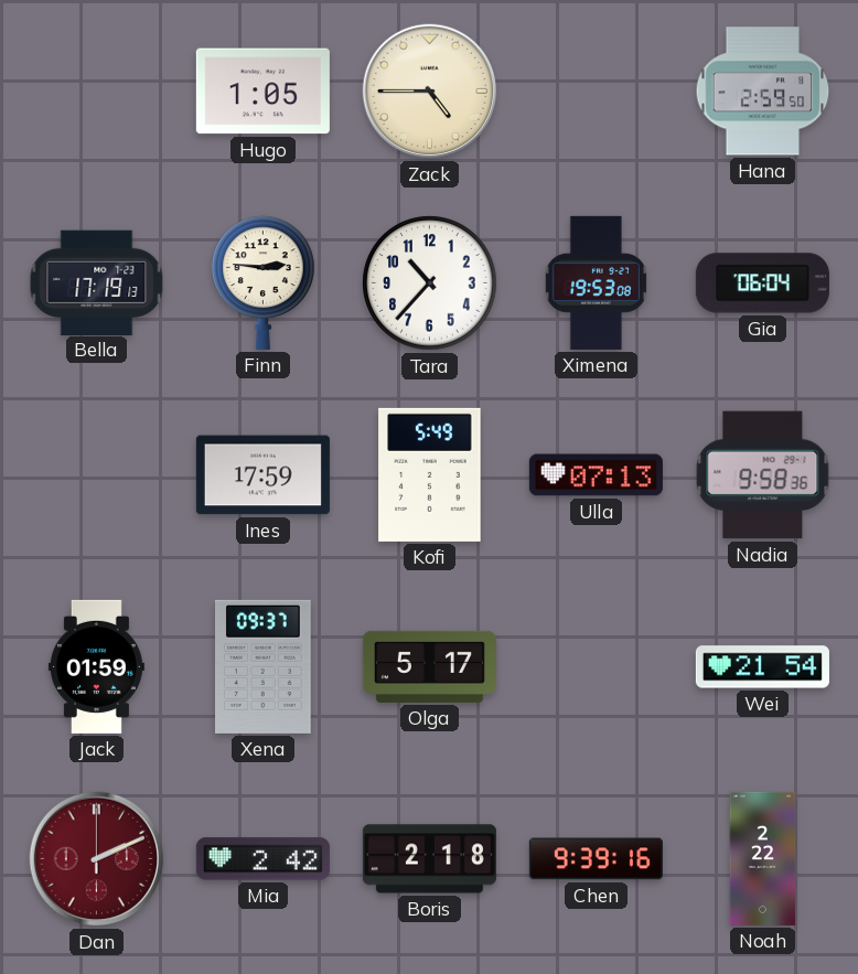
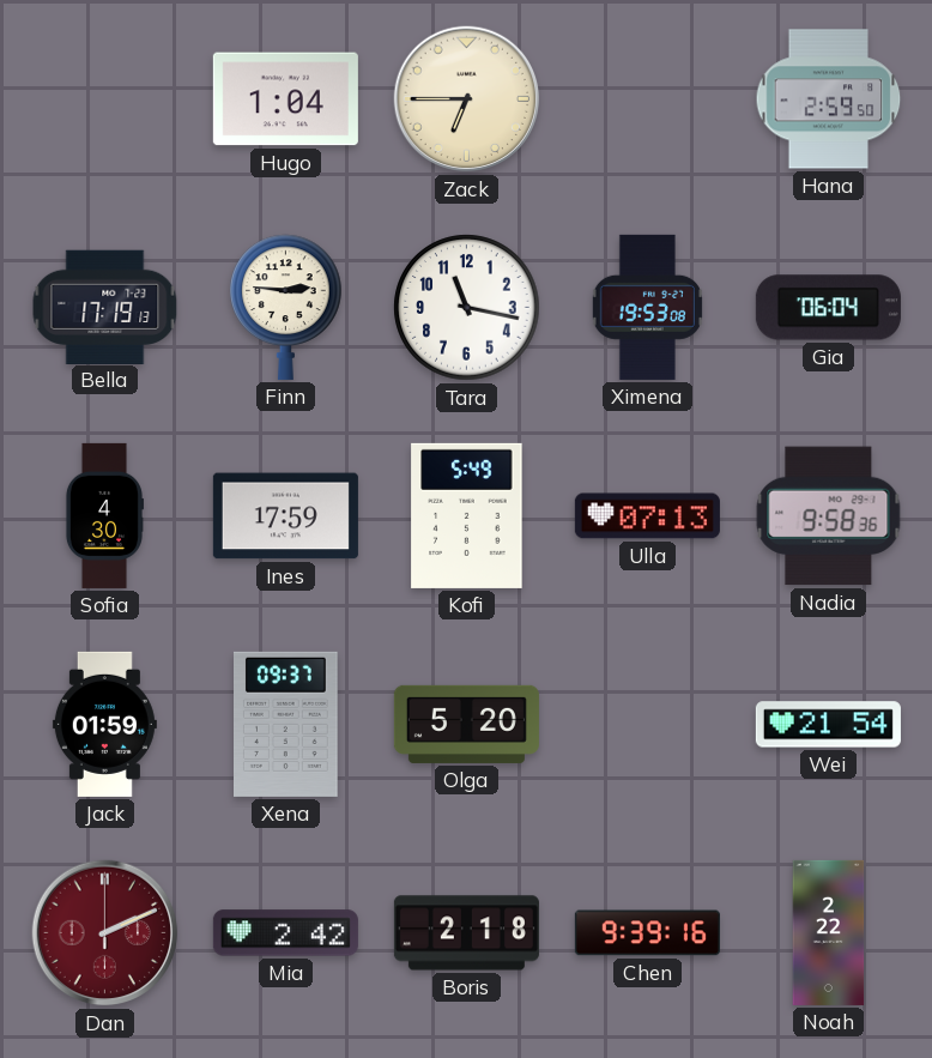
Hugo: 1:05 -> 1:04 (285, 99)
Zack: 4:45 -> 6:45 (467, 99)
Tara: 10:37 -> 11:17 (467, 308)
Sofia: none -> 4:30 (104, 515)
Olga: 5:17 -> 5:20 (466, 724)
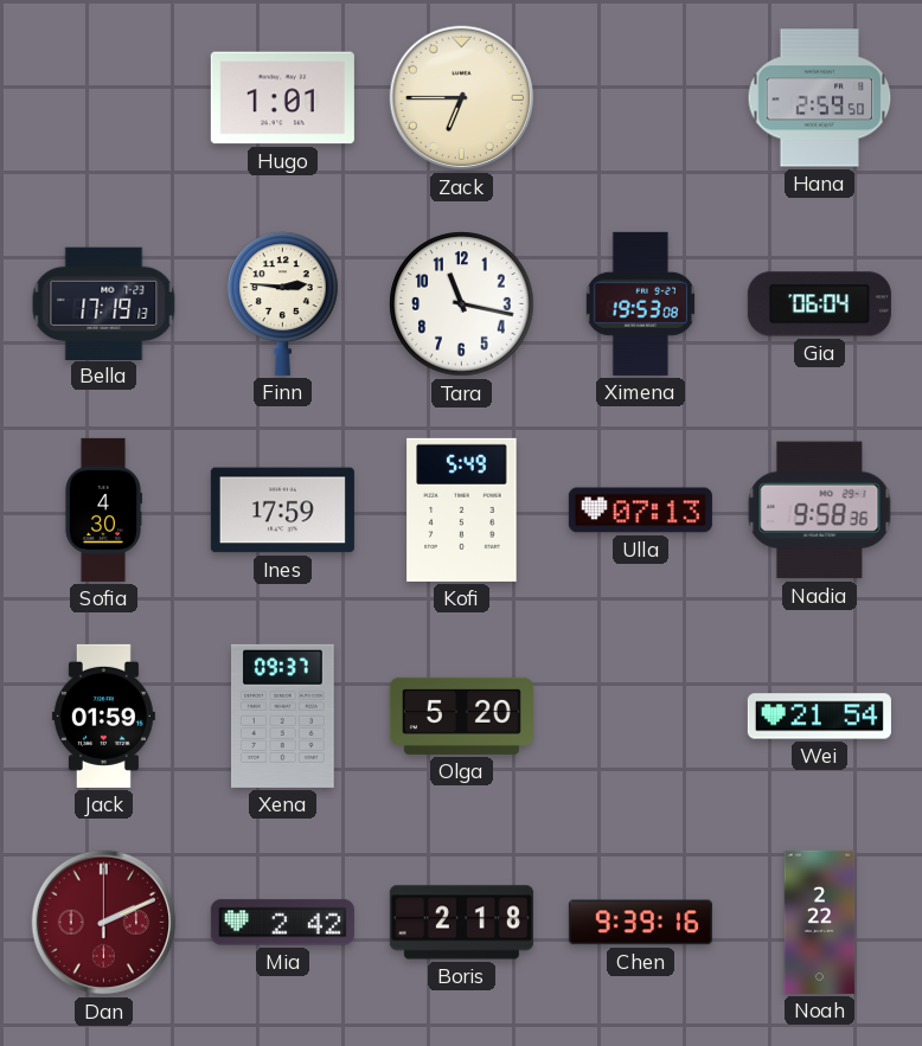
Hugo: 1:04 -> 1:01 (282, 98)
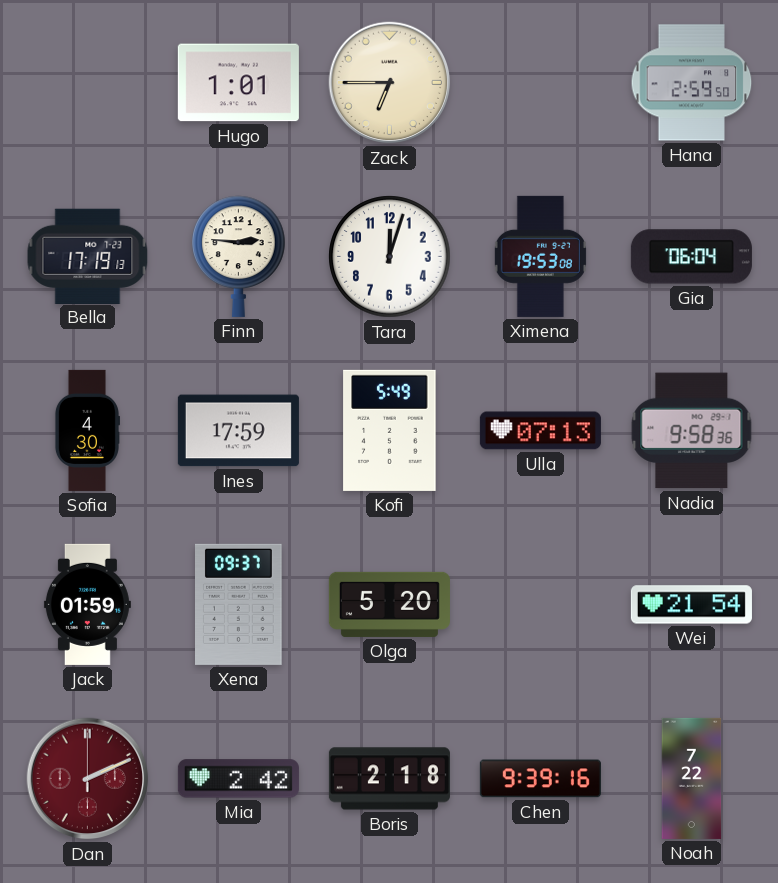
Tara: 11:17 -> 12:03 (390, 257)
Noah: 2:22 -> 7:22 (692, 778)
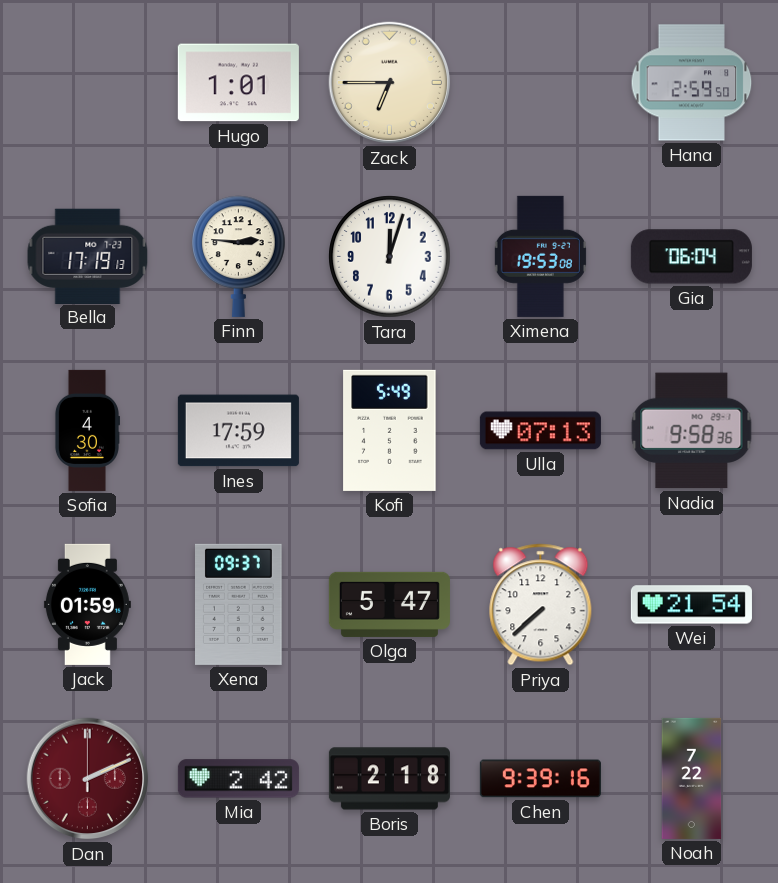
Olga: 5:20 -> 5:47 (389, 604)
Priya: none -> 7:38 (541, 605)
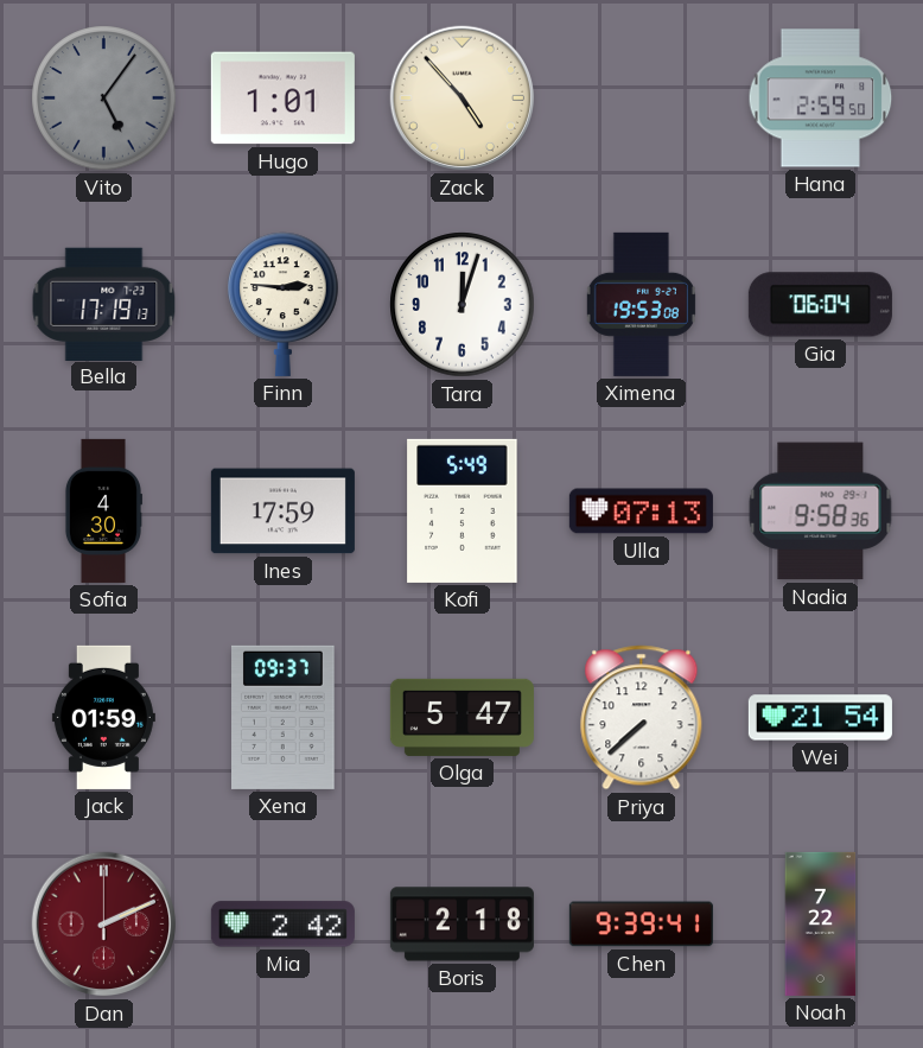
Vito: none -> 5:06 (104, 99)
Zack: 6:45 -> 4:53 (463, 99)
Chen: 9:39:16 -> 9:39:41 (641, 925)
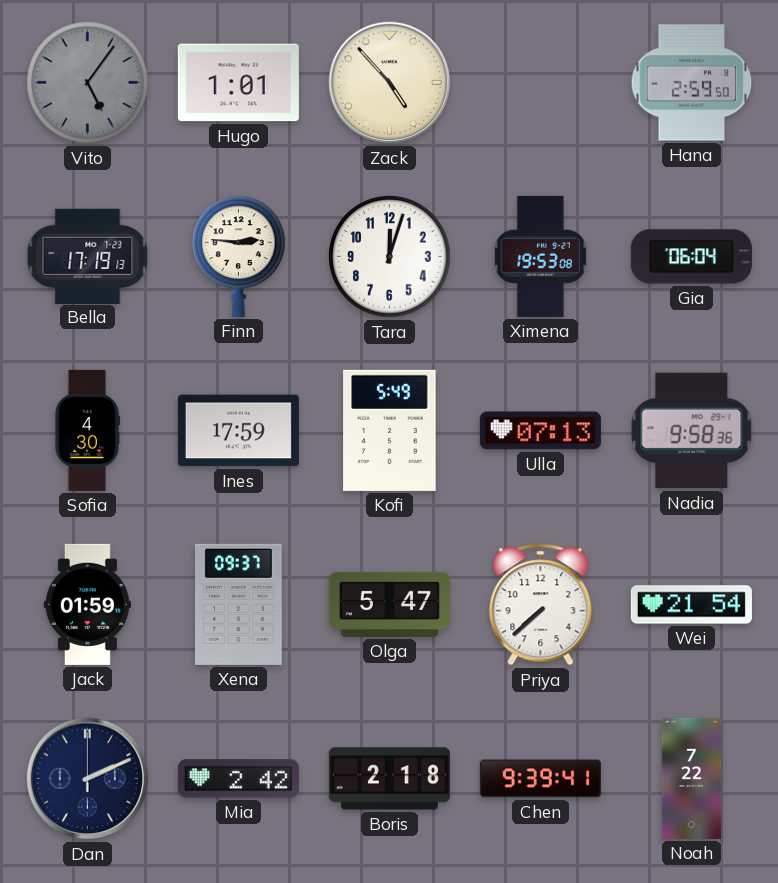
Dan dial: burgundy -> navy (88, 779)
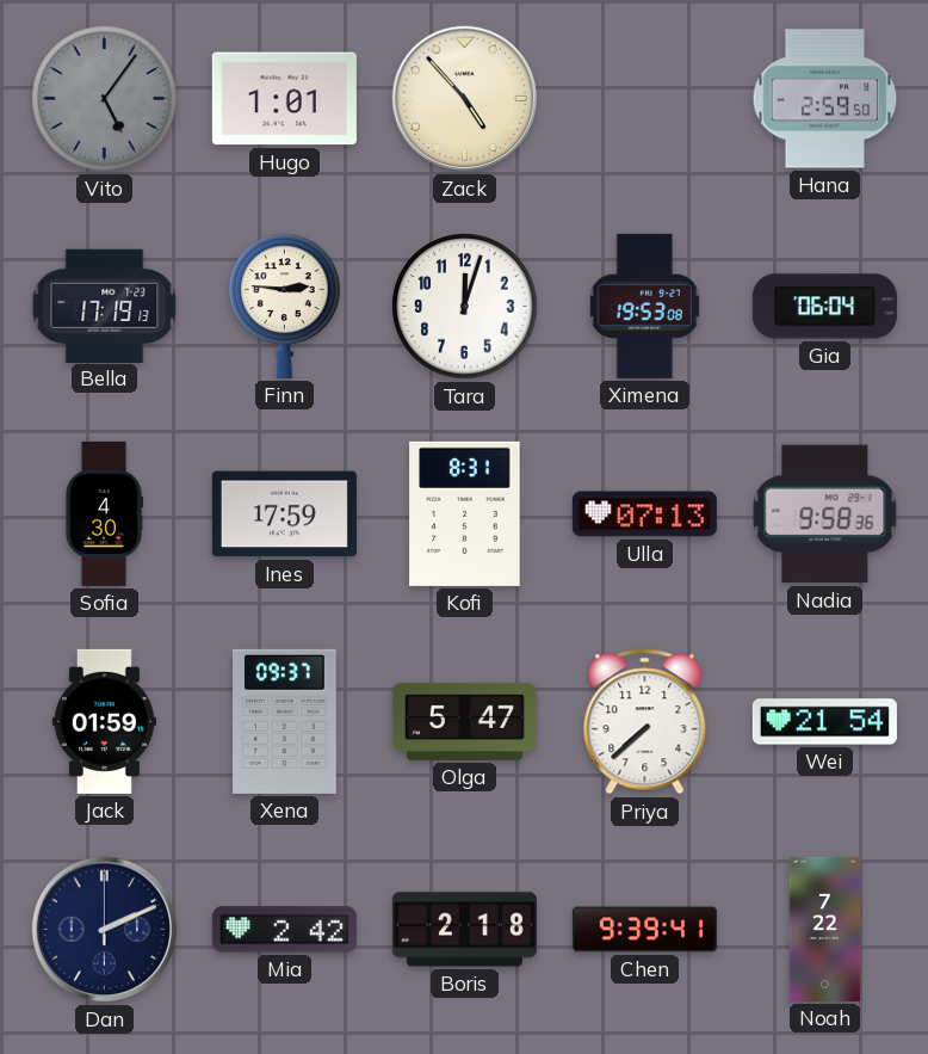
Kofi: 5:49 -> 8:31 (465, 513)
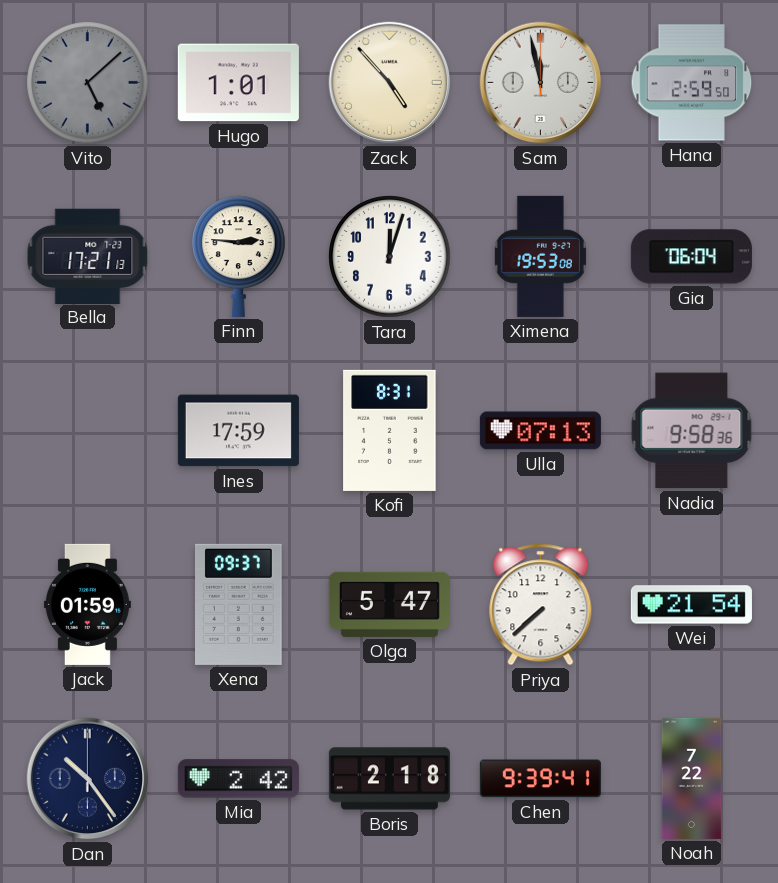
Vito: 5:06 -> 5:08 (88, 83)
Sam: none -> 11:58 (541, 83)
Bella: 17:19 -> 17:21 (88, 256)
Sofia: 4:30 -> none (104, 513)
Dan: 2:11 -> 10:24 (88, 779)
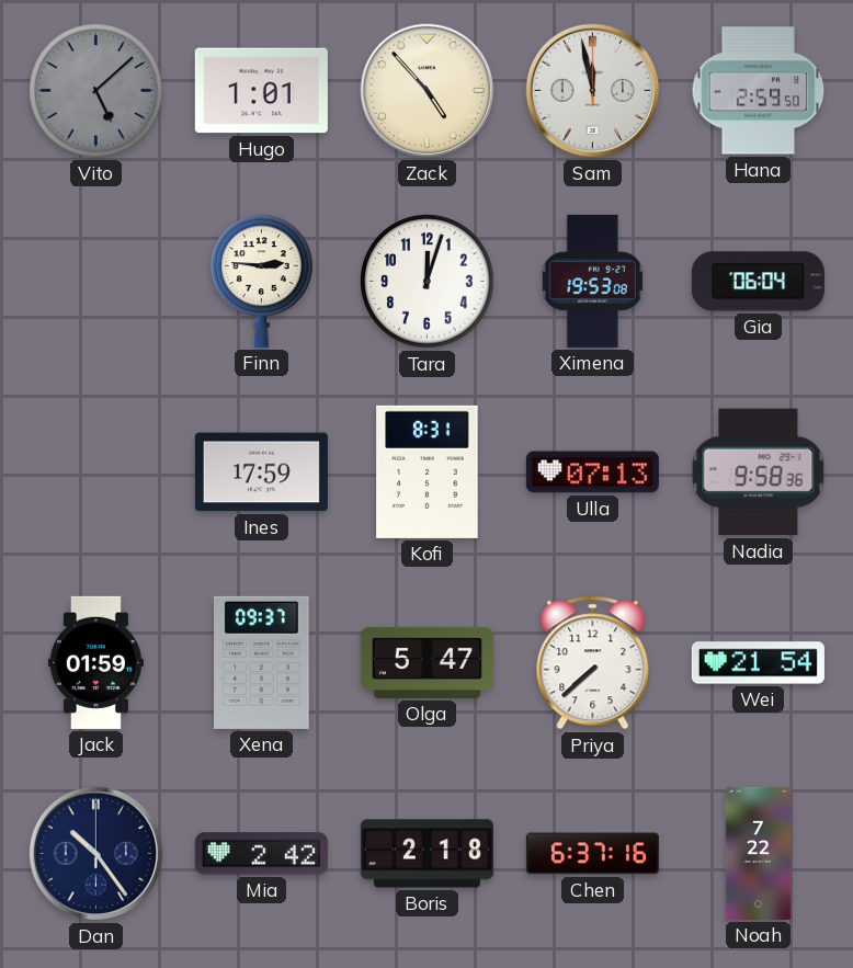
Bella: 17:21 -> none (88, 256)
Chen: 9:39 -> 6:37 (592, 854)
